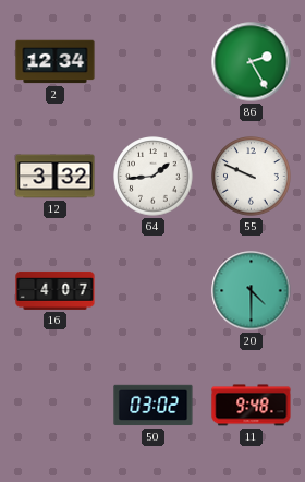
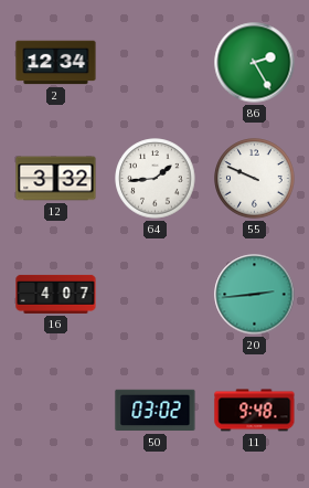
20: 4:30 -> 2:44 (255, 295)
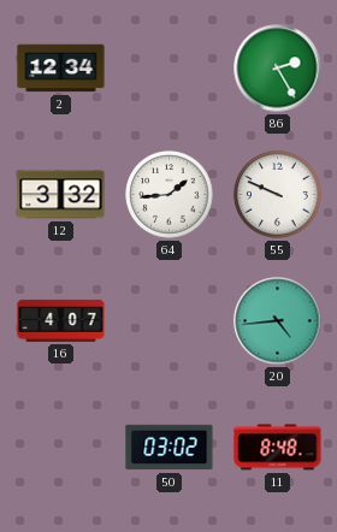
20: 2:44 -> 4:44 (278, 321)
11: 9:48 -> 8:48 (278, 448)
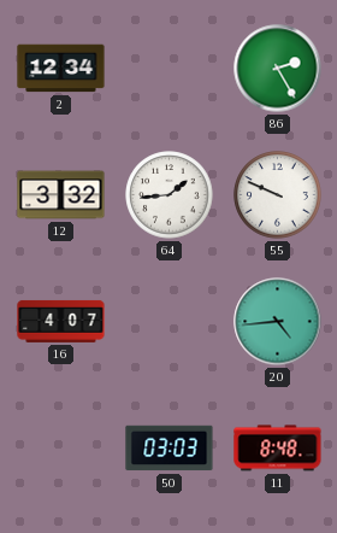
50: 03:02 -> 03:03 (170, 449)
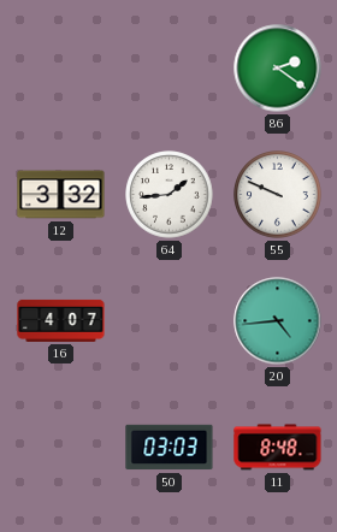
2: 12:34 -> none (61, 69)
86: 2:25 -> 2:21 (278, 69)
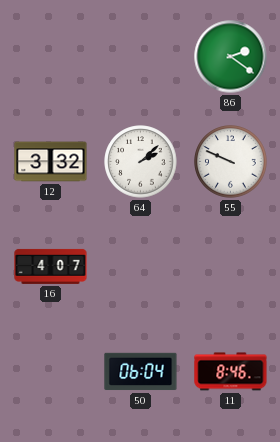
64: 1:44 -> 2:08 (141, 162)
20: 4:44 -> none (278, 321)
50: 03:03 -> 06:04 (141, 372)
11: 8:48 -> 8:46 (231, 372)
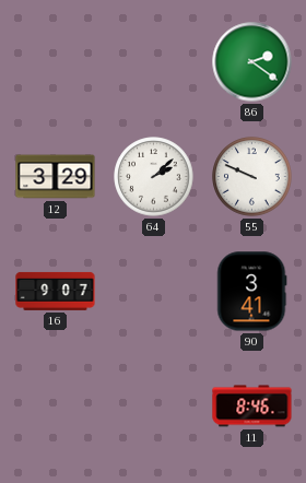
12: 3:32 -> 3:29 (56, 177)
16: 4:07 -> 9:07 (56, 291)
90: none -> 3:41 (252, 292)
50: 06:04 -> none (141, 372)
